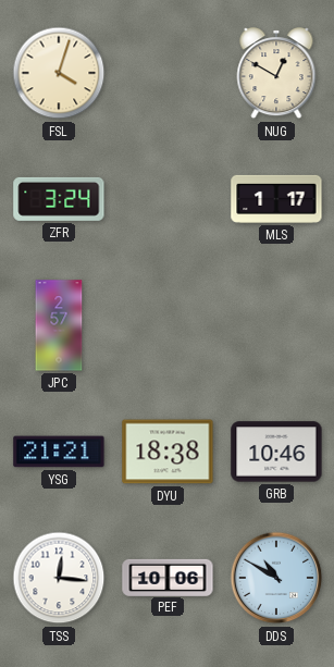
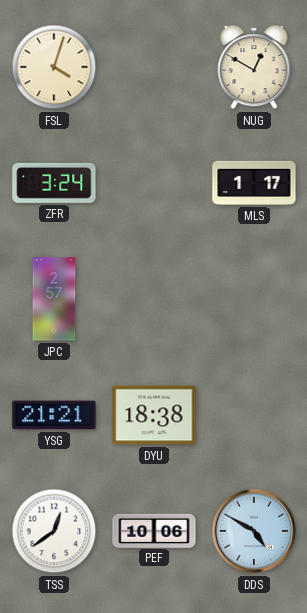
GRB: 10:46 -> none (276, 452)
TSS: 12:16 -> 12:39 (54, 531)
DDS: 10:50 -> 4:50 (254, 531)
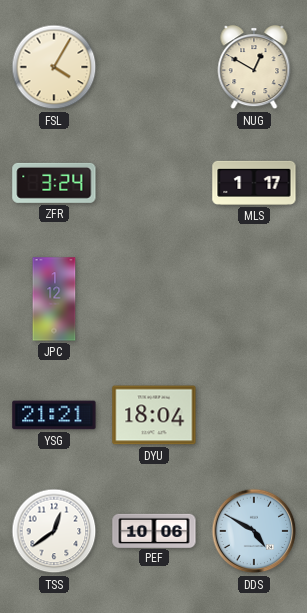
FSL: 4:03 -> 4:05 (54, 67)
JPC: 2:57 -> 1:12 (54, 299)
DYU: 18:38 -> 18:04 (154, 415)
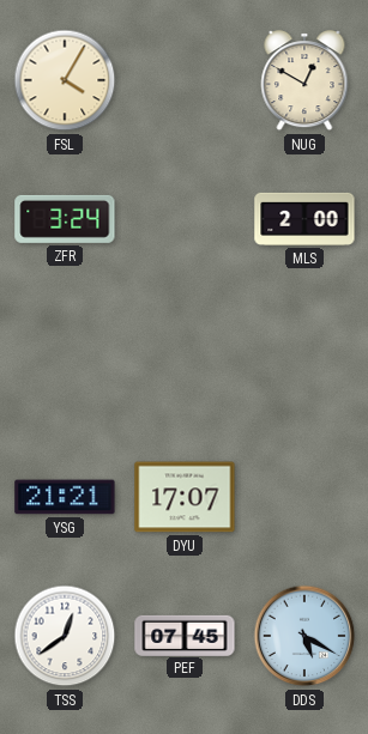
MLS: 1:17 -> 2:00 (304, 219)
JPC: 1:12 -> none (54, 299)
DYU: 18:04 -> 17:07 (185, 497)
PEF: 10:06 -> 07:45 (185, 635)
DDS: 4:50 -> 5:20 (304, 636)
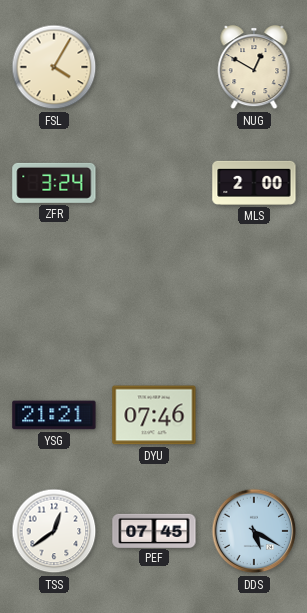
DYU: 17:07 -> 07:46 (154, 415)
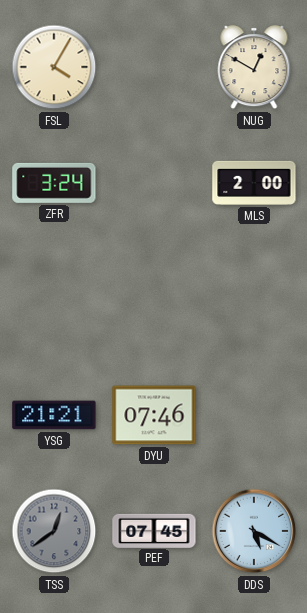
TSS dial: white -> grey (54, 531)
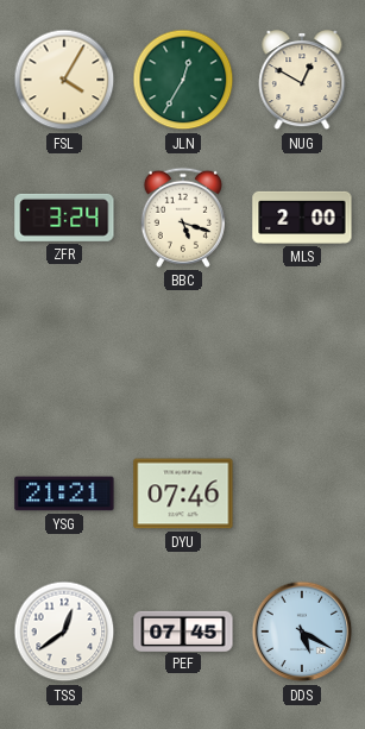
JLN: none -> 12:35 (183, 80)
BBC: none -> 5:18 (183, 218)
TSS dial: grey -> white (64, 631)
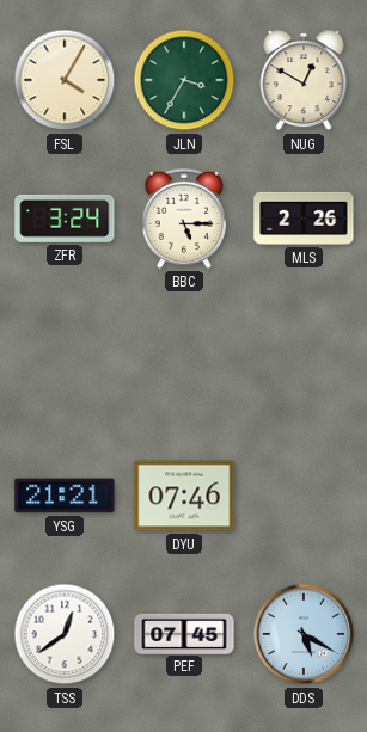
JLN: 12:35 -> 3:35 (184, 80)
BBC: 5:18 -> 5:15 (184, 219)
MLS: 2:00 -> 2:26 (304, 219)
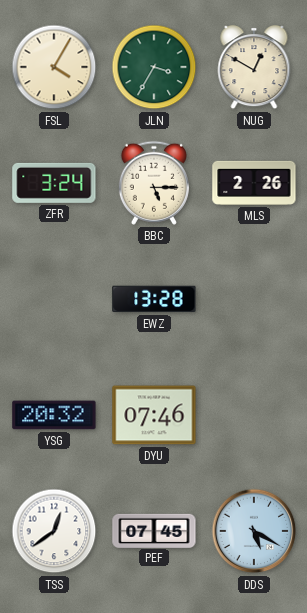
EWZ: none -> 13:28 (154, 299)
YSG: 21:21 -> 20:32 (54, 415)
